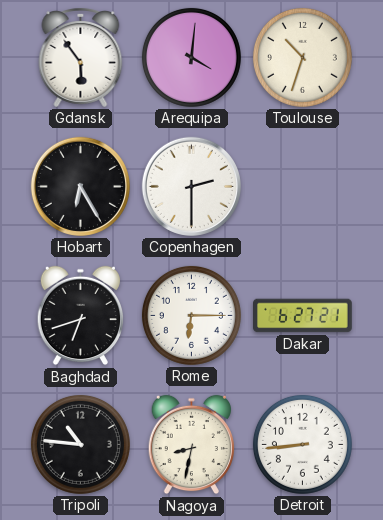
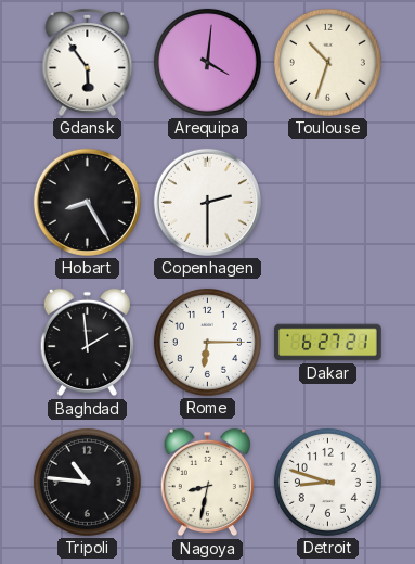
Hobart: 6:25 -> 8:25 (87, 202)
Baghdad: 6:42 -> 1:59 (87, 343)
Detroit: 8:44 -> 8:48 (327, 482)
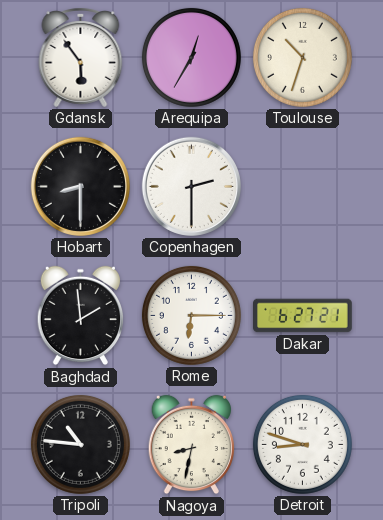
Arequipa: 4:01 -> 12:35 (191, 57)
Hobart: 8:25 -> 8:30 (80, 186)
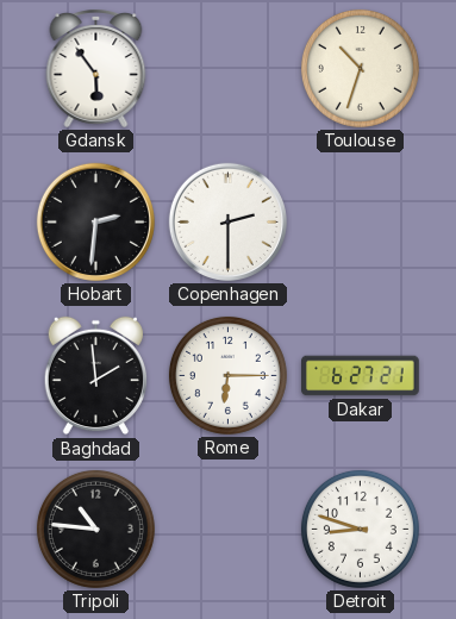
Arequipa: 12:35 -> none (191, 57)
Hobart: 8:30 -> 2:31 (95, 221)
Nagoya: 8:32 -> none (191, 445)
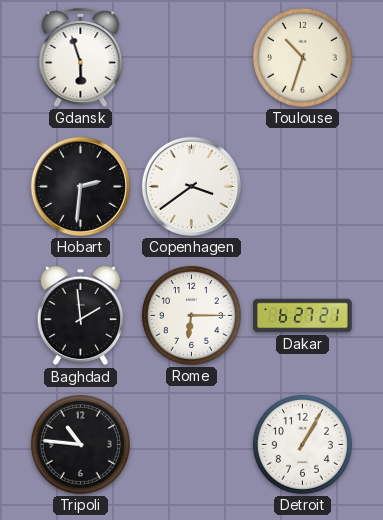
Gdansk: 5:54 -> 5:57 (81, 58)
Copenhagen: 2:30 -> 3:39 (191, 186)
Detroit: 8:48 -> 1:05 (302, 444)
